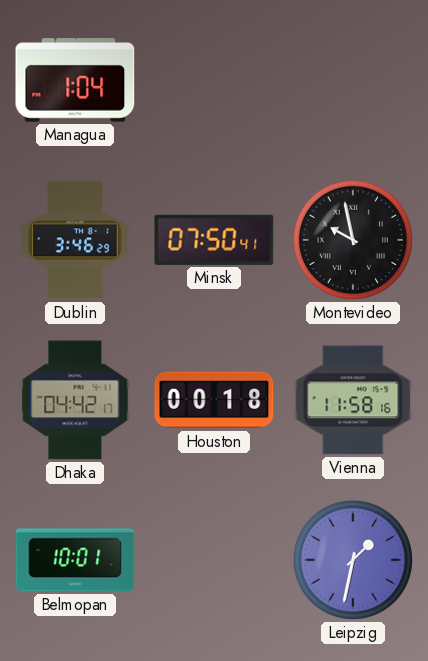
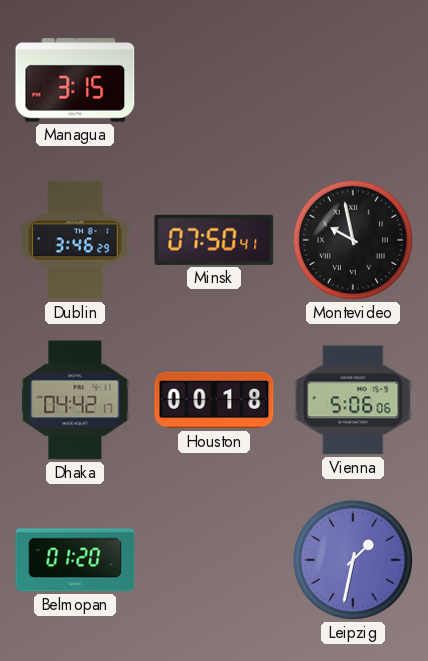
Managua: 1:04 -> 3:15 (75, 80)
Vienna: 11:58 -> 5:06 (353, 400)
Belmopan: 10:01 -> 01:20 (75, 560)
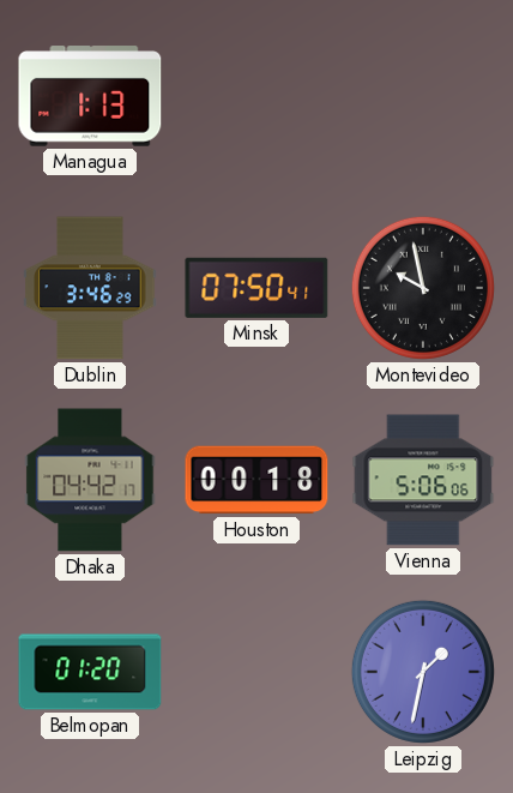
Managua: 3:15 -> 1:13 (90, 96)
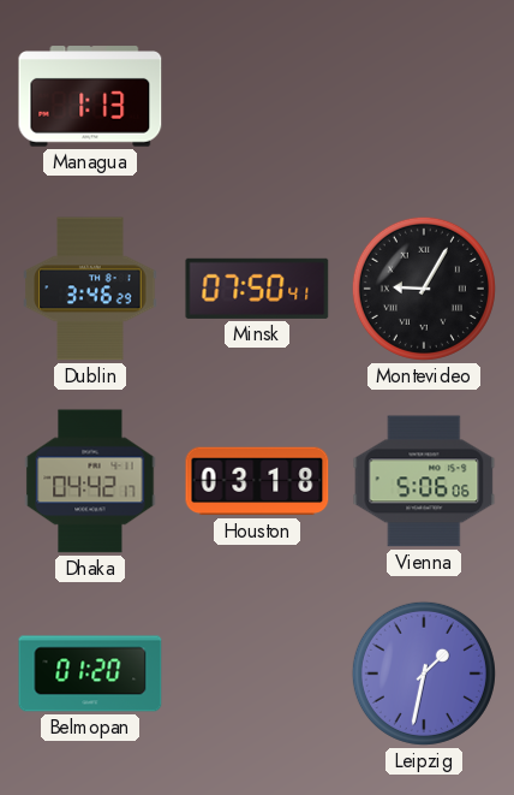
Montevideo: 9:58 -> 9:05 (424, 289)
Houston: 00:18 -> 03:18 (257, 481)
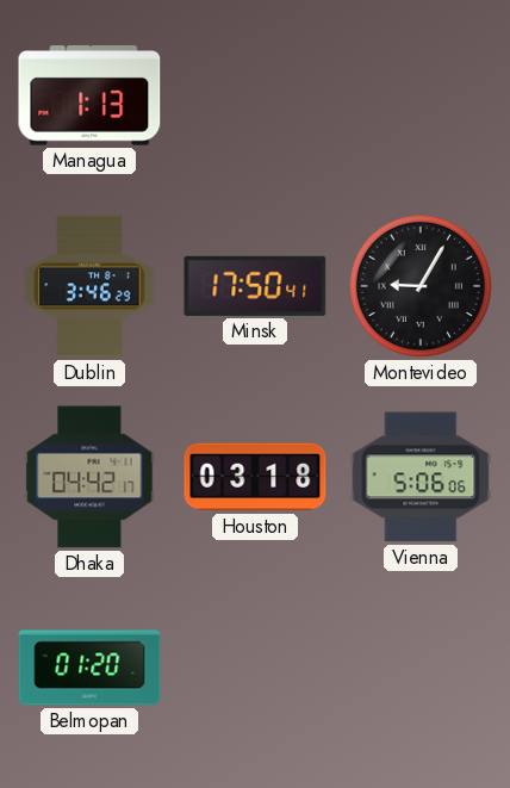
Minsk: 07:50 -> 17:50 (255, 286)
Leipzig: 1:32 -> none (424, 674)
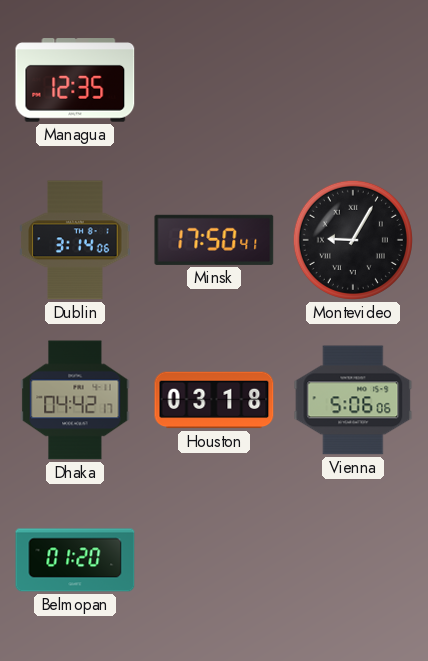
Managua: 1:13 -> 12:35 (75, 80)
Dublin: 3:46 -> 3:14 (75, 240)
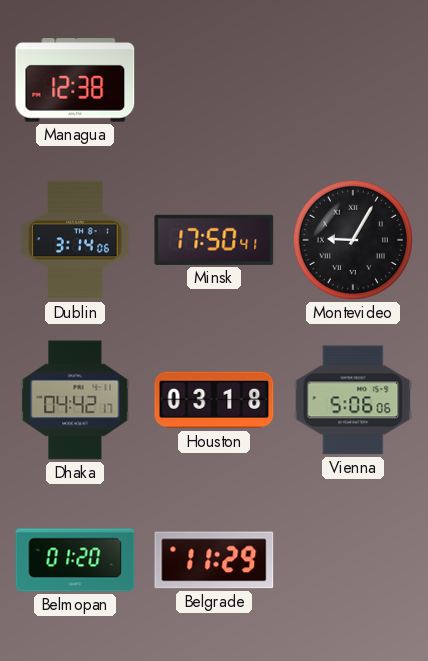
Managua: 12:35 -> 12:38 (75, 80)
Belgrade: none -> 11:29 (214, 560)
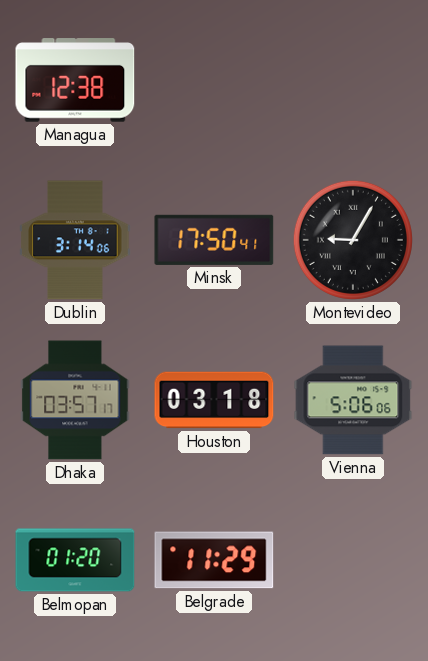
Dhaka: 04:42 -> 03:57 (75, 400)
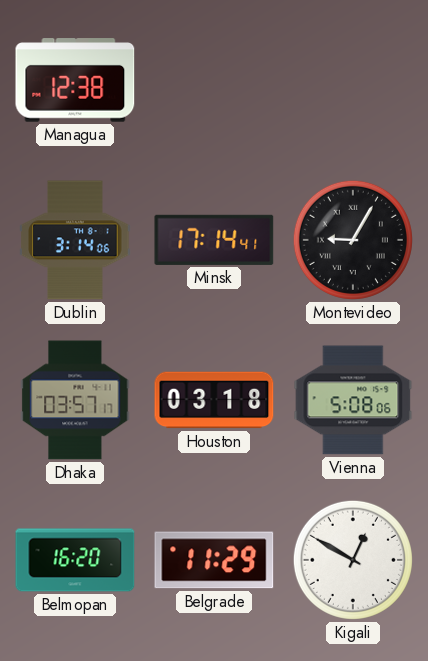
Minsk: 17:50 -> 17:14 (214, 240)
Vienna: 5:06 -> 5:08 (353, 400)
Belmopan: 01:20 -> 16:20 (75, 560)
Kigali: none -> 12:50 (353, 560)
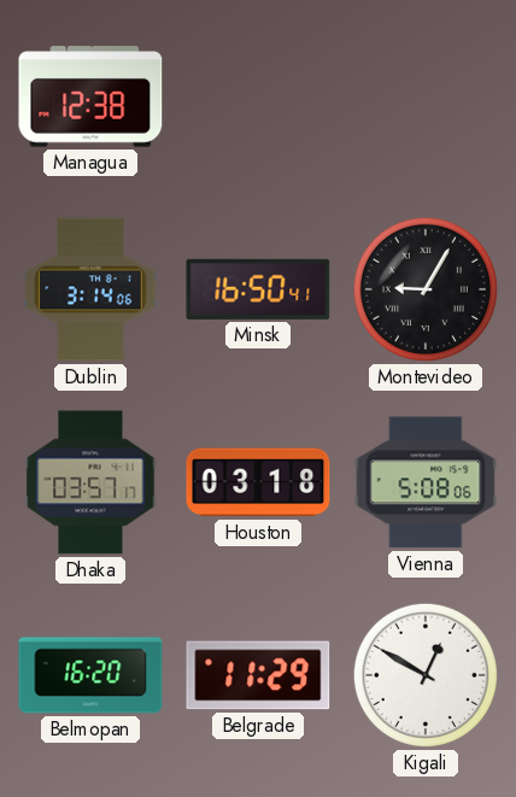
Minsk: 17:14 -> 16:50 (258, 289)
